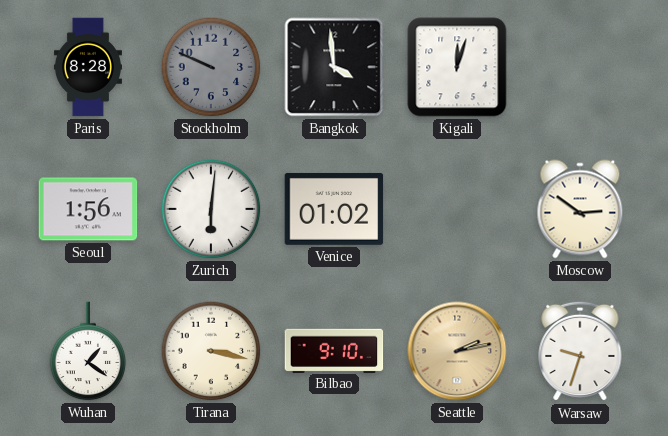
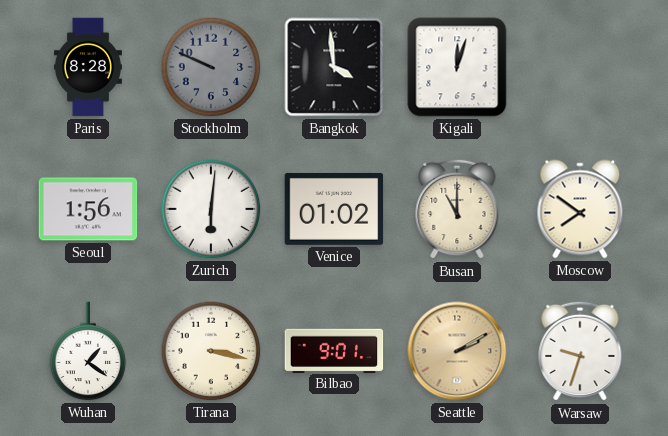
Busan: none -> 11:00 (457, 209)
Moscow: 2:51 -> 7:51 (580, 209)
Bilbao: 9:10 -> 9:01 (334, 350)
Seattle: 2:13 -> 2:10 (457, 351)
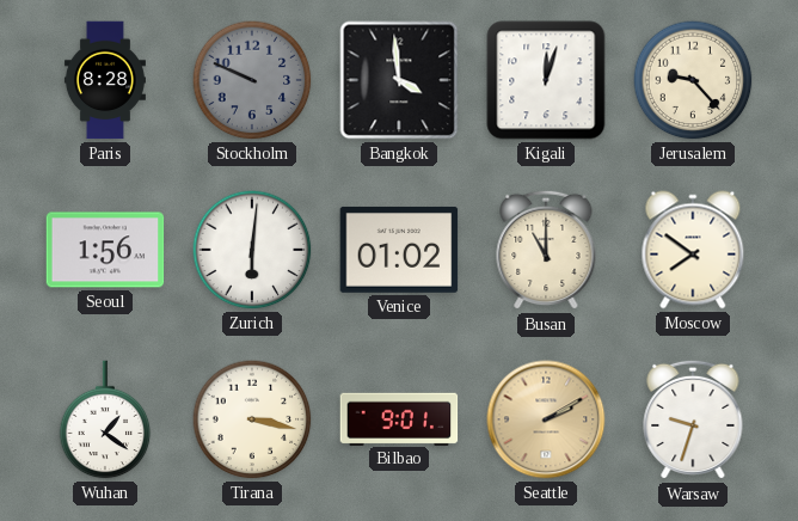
Jerusalem: none -> 9:23 (693, 80)
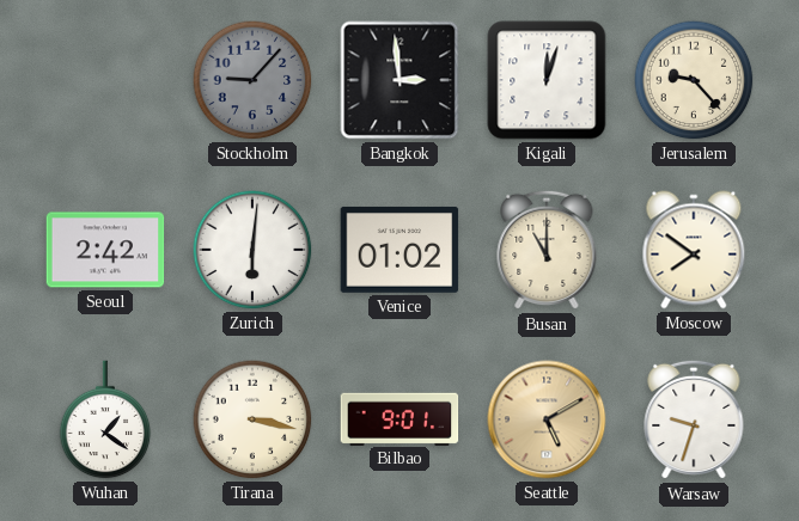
Paris: 8:28 -> none (105, 80)
Stockholm: 9:49 -> 9:07 (252, 80)
Bangkok: 3:59 -> 2:59 (399, 80)
Seoul: 1:56 -> 2:42 (105, 250)
Seattle: 2:10 -> 5:10 (547, 419)
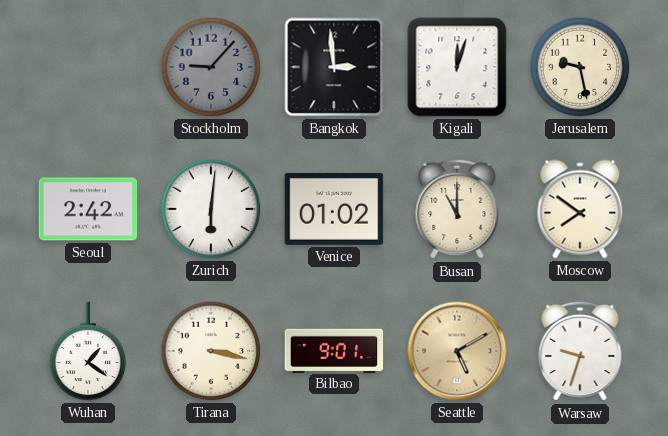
Jerusalem: 9:23 -> 9:28 (580, 67)
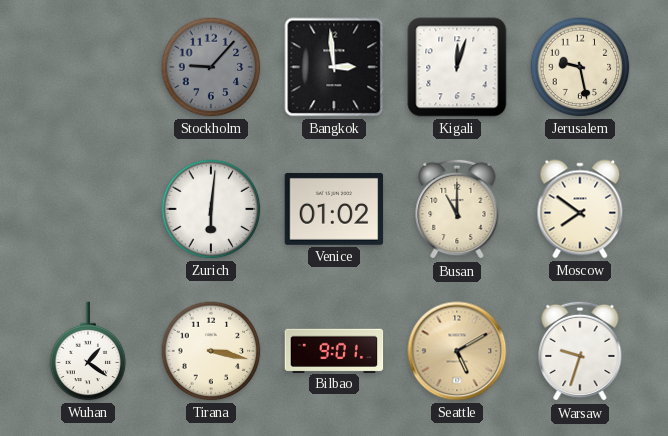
Seoul: 2:42 -> none (88, 209)
